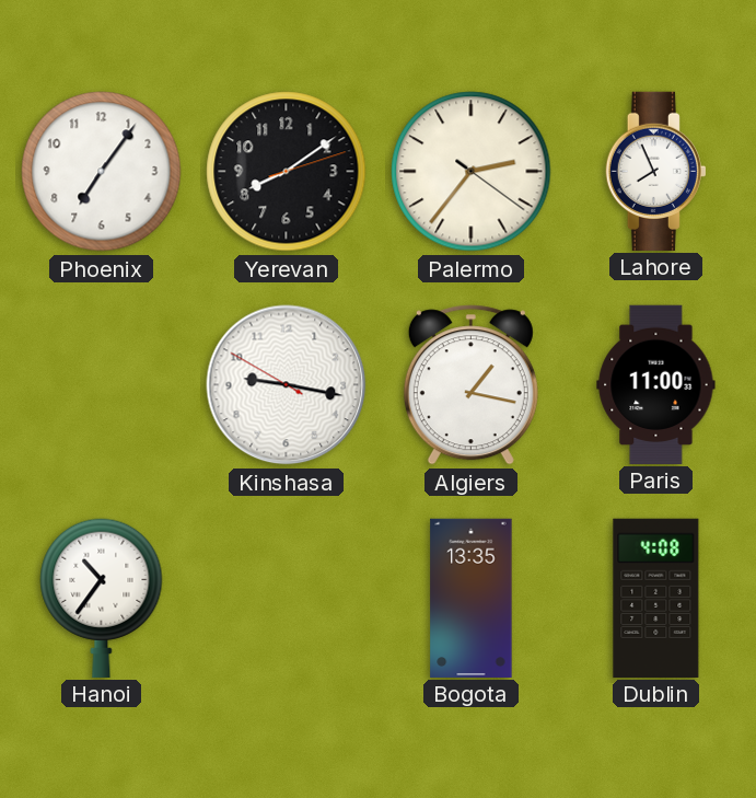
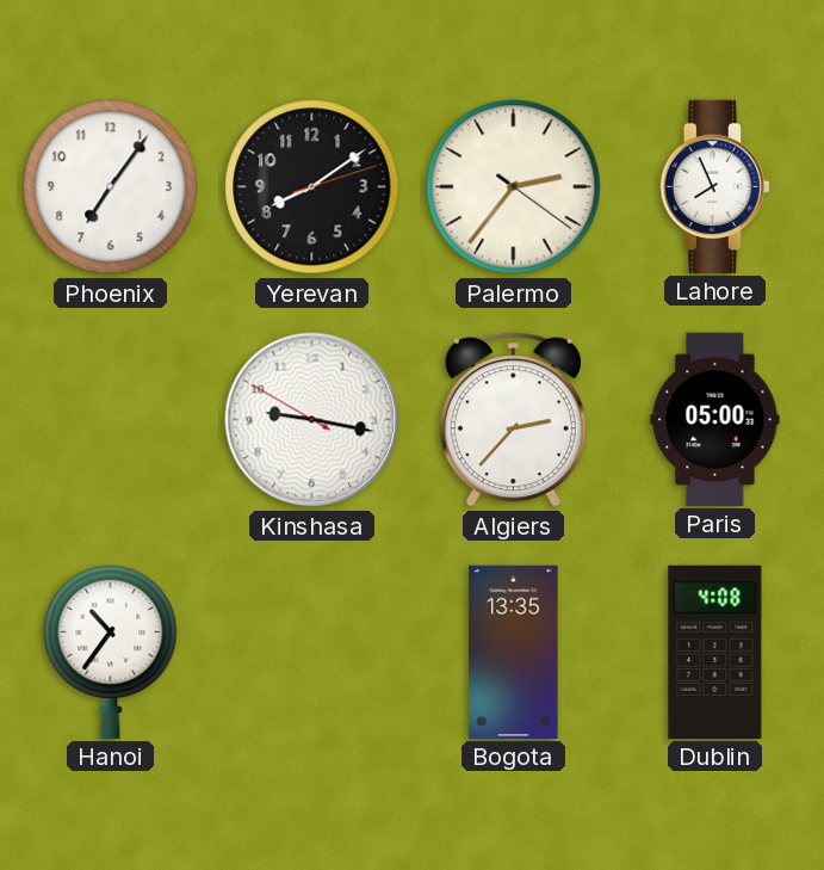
Algiers: 1:17 -> 2:37 (513, 420)
Paris: 11:00 -> 05:00 (715, 419)
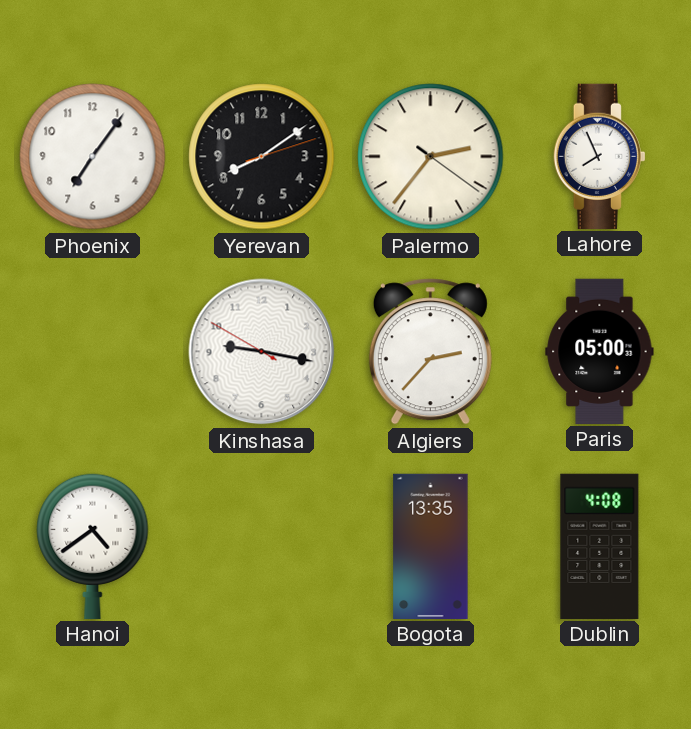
Hanoi: 10:36 -> 4:39 (93, 546)
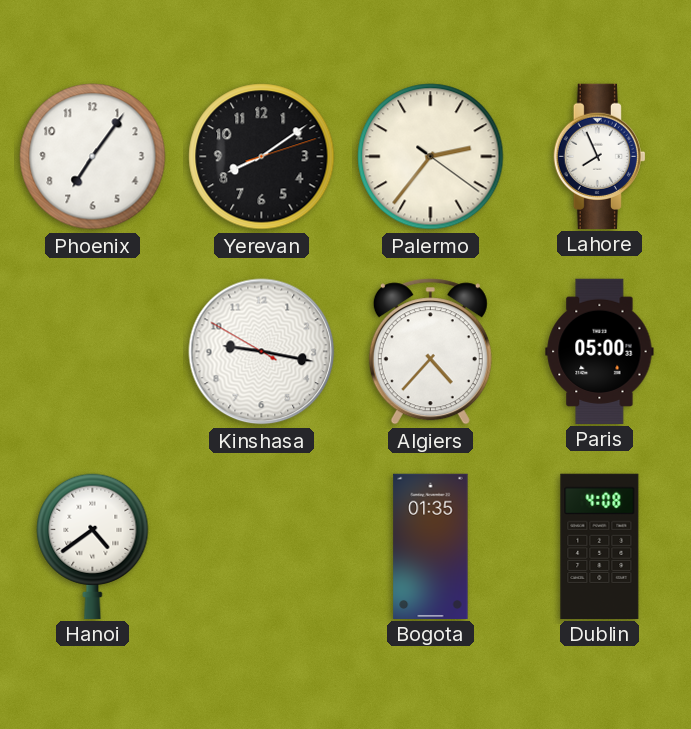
Algiers: 2:37 -> 4:37 (430, 352)
Bogota: 13:35 -> 01:35 (431, 546)
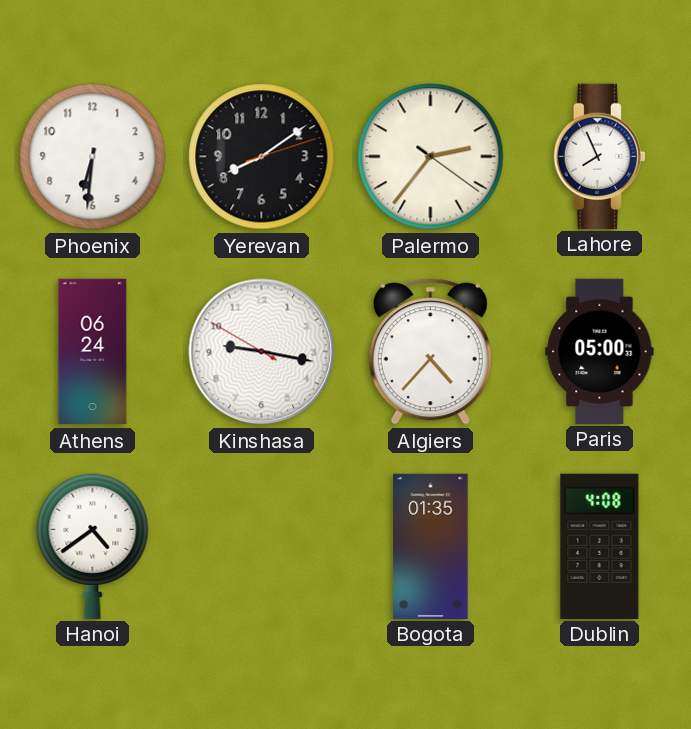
Phoenix: 7:06 -> 6:31 (93, 157)
Athens: none -> 06:24 (93, 352)
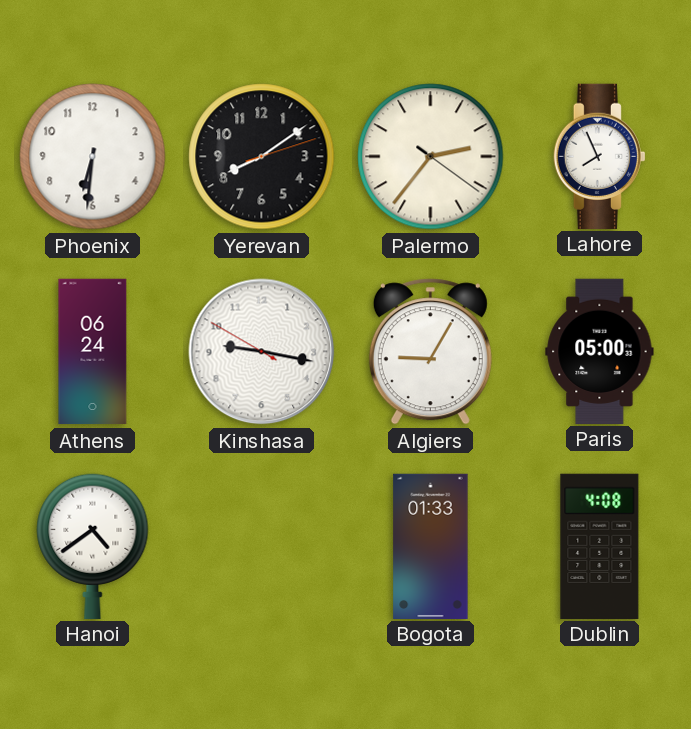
Algiers: 4:37 -> 9:05 (430, 352)
Bogota: 01:35 -> 01:33 (431, 546)
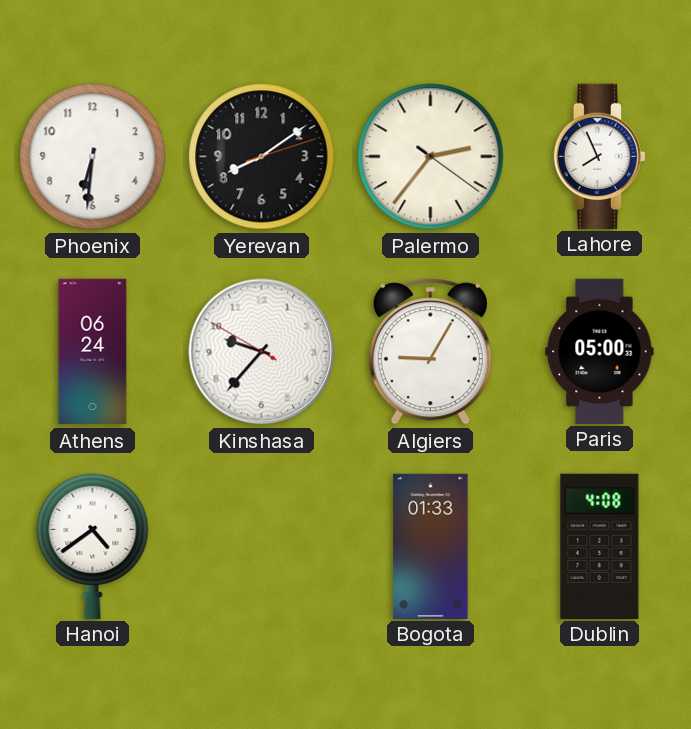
Kinshasa: 9:16 -> 9:36 (262, 352)
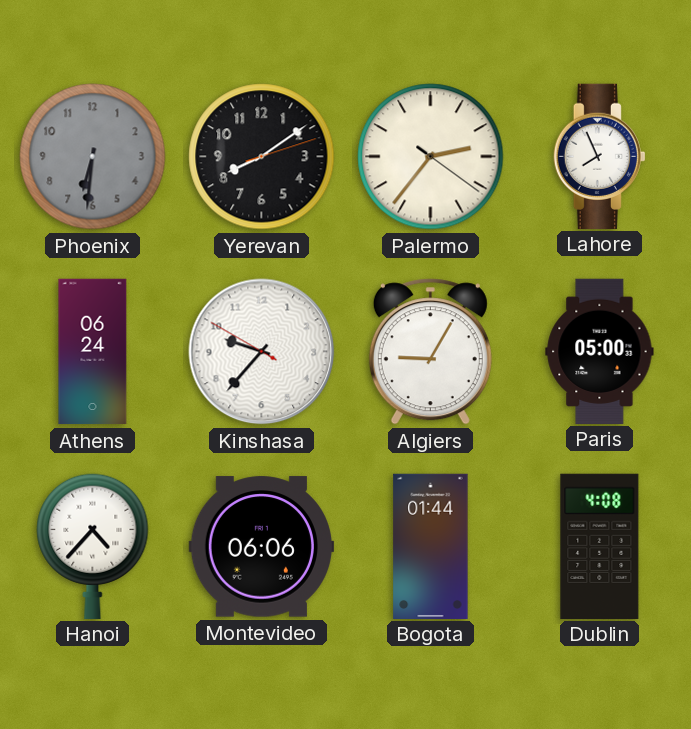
Phoenix dial: white -> grey (93, 157)
Hanoi: 4:39 -> 4:37 (93, 546)
Montevideo: none -> 06:06 (261, 547)
Bogota: 01:33 -> 01:44 (431, 546)
